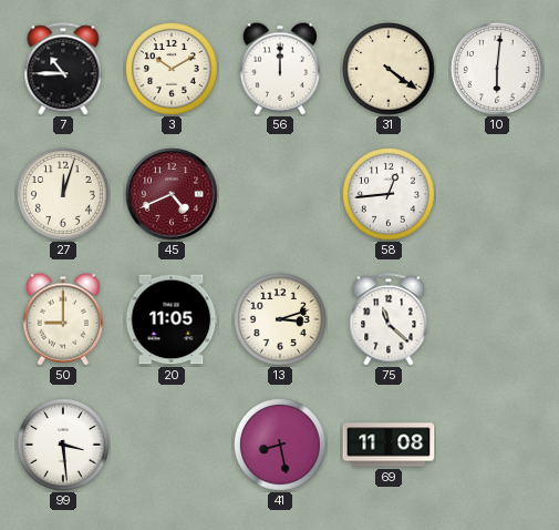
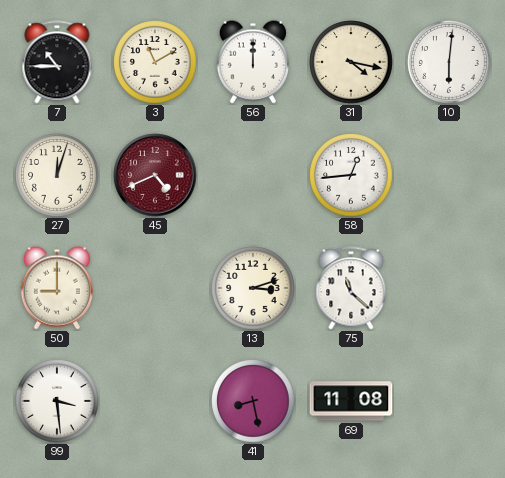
3: 10:10 -> 11:10 (155, 62)
31: 4:21 -> 4:17 (351, 62)
20: 11:05 -> none (172, 319)
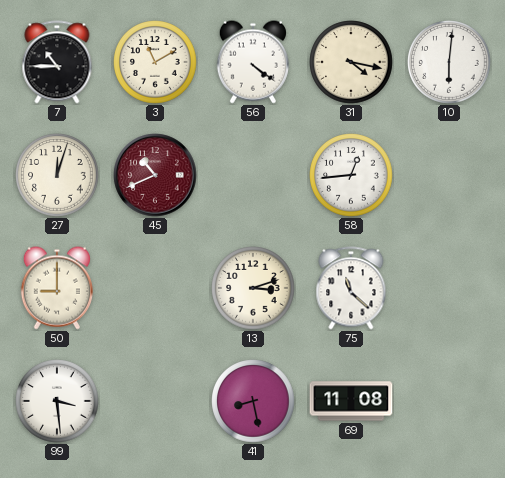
56: 12:00 -> 4:21 (253, 62)
45: 4:41 -> 10:41 (155, 175)
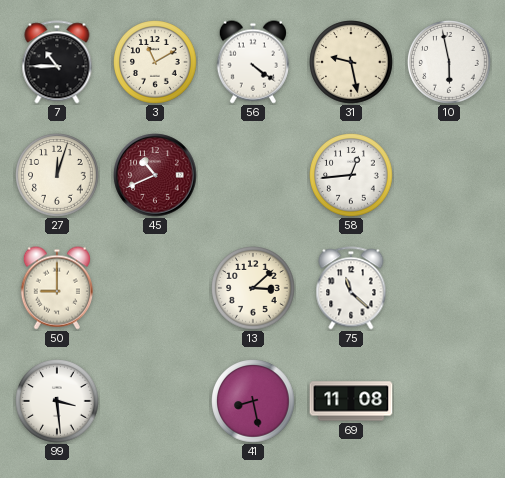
31: 4:17 -> 9:28 (351, 62)
10: 6:01 -> 5:58 (449, 62)
13: 3:12 -> 3:08 (253, 288)
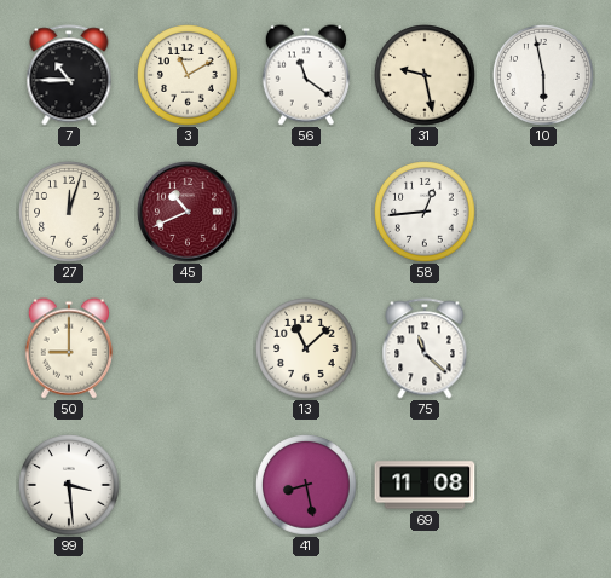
56: 4:21 -> 11:21 (306, 75)
13: 3:08 -> 11:08 (306, 348)
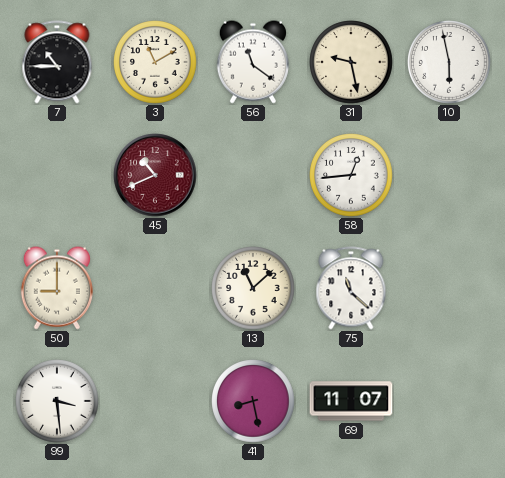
27: 12:03 -> none (69, 212)
69: 11:08 -> 11:07 (351, 401)
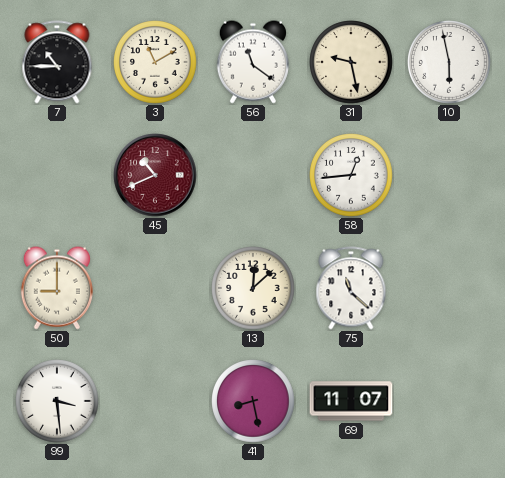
13: 11:08 -> 12:08 (253, 288)
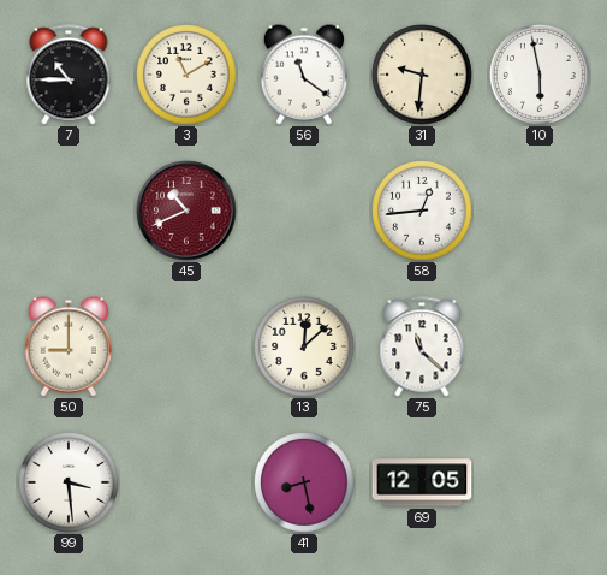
31: 9:28 -> 9:31 (422, 75)
69: 11:07 -> 12:05 (422, 482)
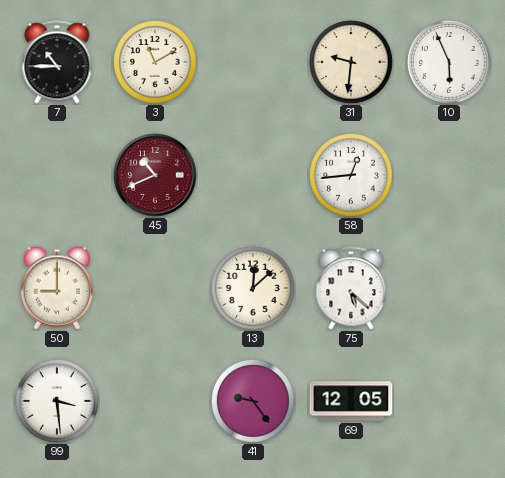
56: 11:21 -> none (304, 75)
10: 5:58 -> 5:56 (449, 62)
75: 11:22 -> 5:22 (351, 288)
41: 8:28 -> 9:24 (253, 401)
